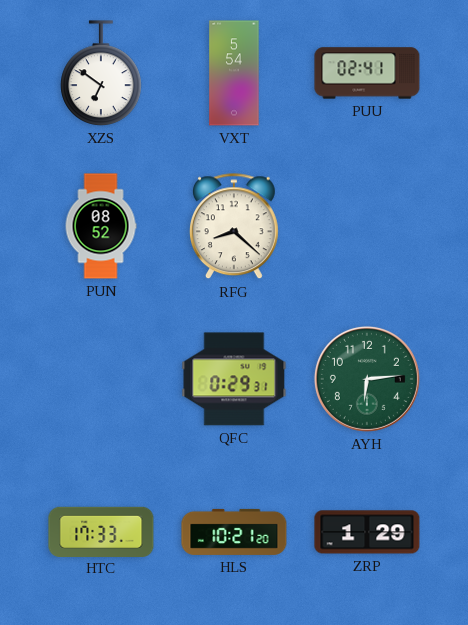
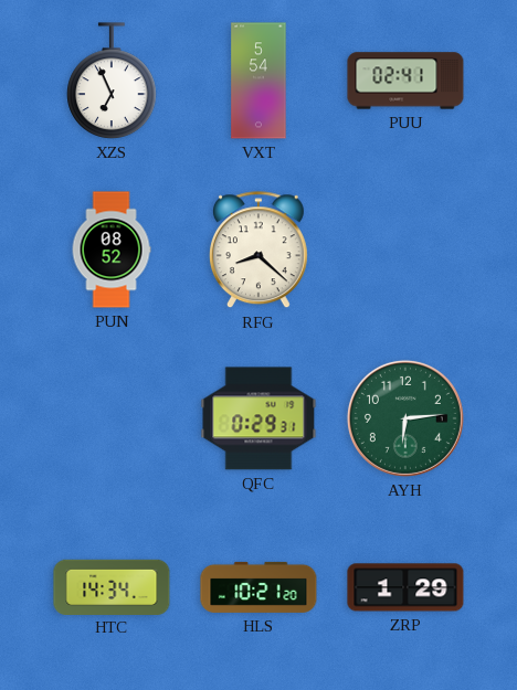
XZS: 6:51 -> 6:56 (112, 81)
HTC: 17:33 -> 14:34 (112, 586)
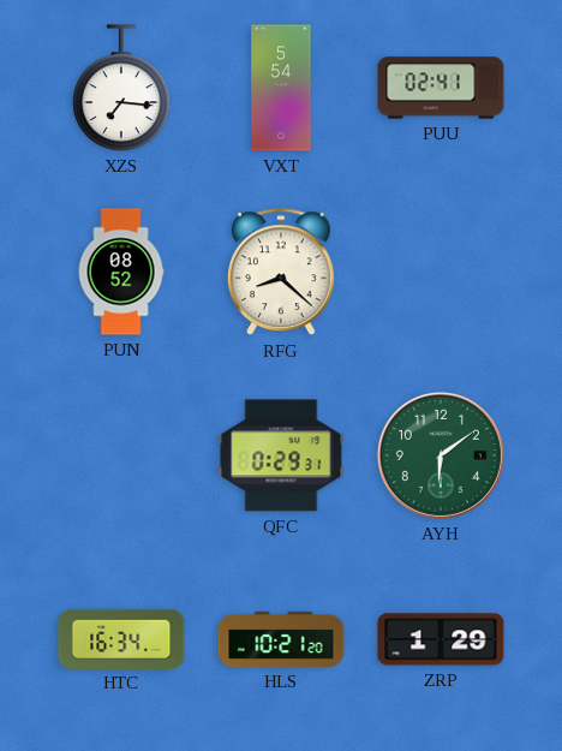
XZS: 6:56 -> 7:16 (121, 88)
AYH: 6:14 -> 6:09 (441, 455)
HTC: 14:34 -> 16:34 (121, 638)
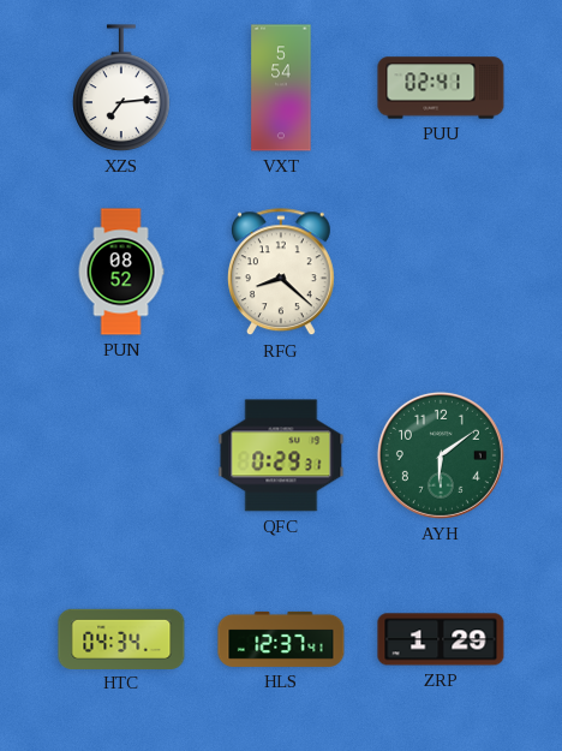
XZS: 7:16 -> 7:14 (121, 88)
HTC: 16:34 -> 04:34 (121, 638)
HLS: 10:21 -> 12:37 (281, 639)
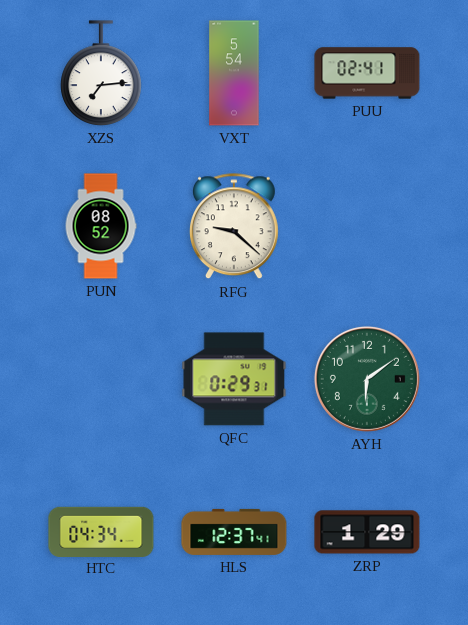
RFG: 8:22 -> 9:22 (234, 227)
